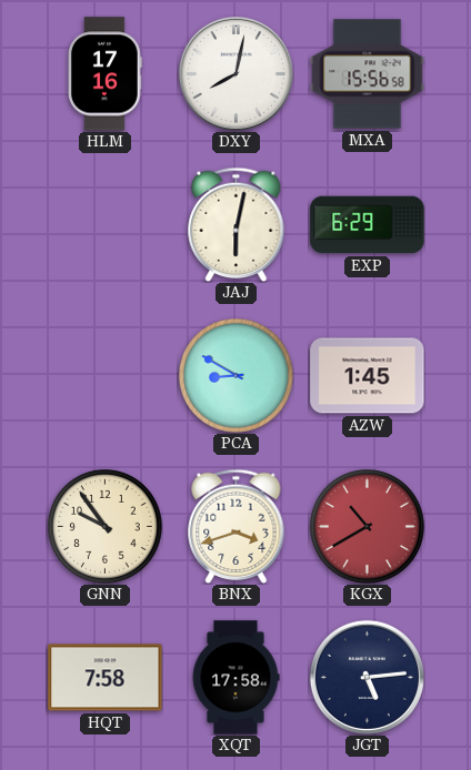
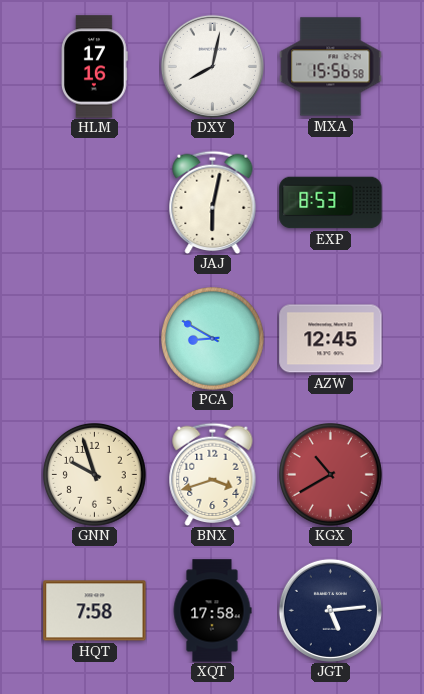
EXP: 6:29 -> 8:53 (331, 203)
AZW: 1:45 -> 12:45 (331, 339)
GNN: 9:54 -> 9:57 (95, 475)
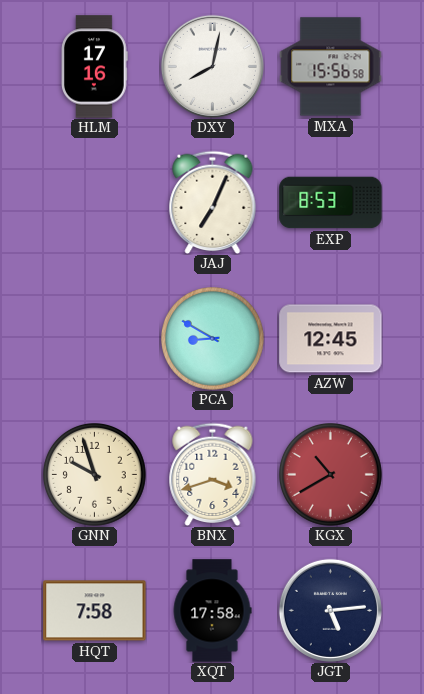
JAJ: 6:02 -> 7:04 (213, 202)
